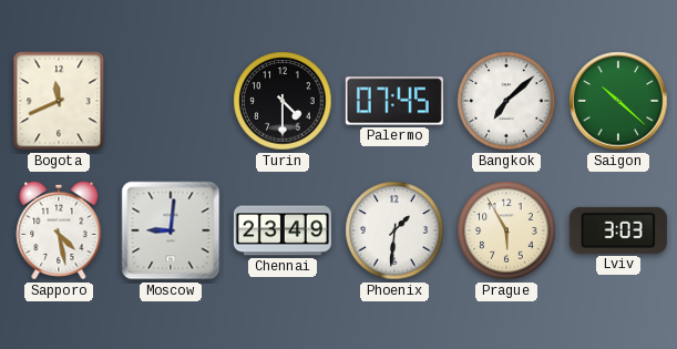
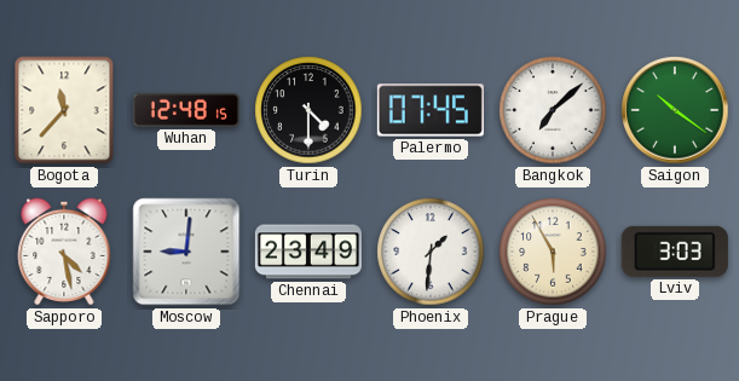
Bogota: 11:41 -> 11:37 (64, 110)
Wuhan: none -> 12:48 (186, 110)
Saigon: 10:22 -> 10:21 (675, 110)
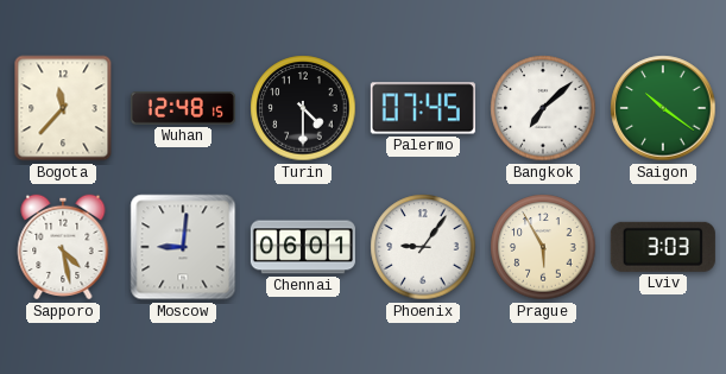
Chennai: 23:49 -> 06:01 (303, 247)
Phoenix: 1:31 -> 9:06 (423, 247)
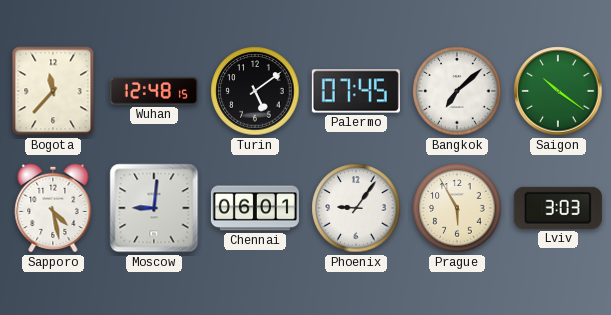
Turin: 4:30 -> 5:09 (255, 91)
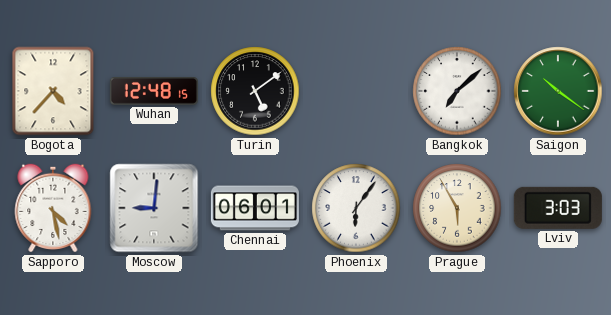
Bogota: 11:37 -> 4:37 (53, 91)
Palermo: 07:45 -> none (356, 91)
Phoenix: 9:06 -> 6:06 (356, 208)
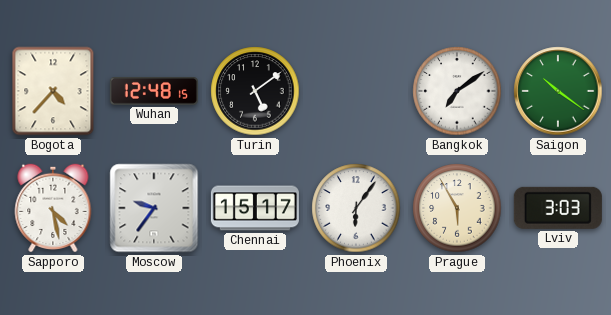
Bangkok: 7:08 -> 7:09 (457, 91)
Moscow: 9:01 -> 9:36 (154, 208)
Chennai: 06:01 -> 15:17 (255, 208)
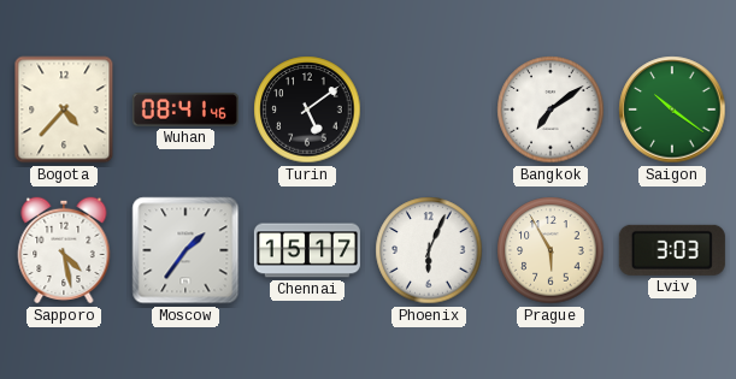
Wuhan: 12:48 -> 08:41 (186, 109)
Moscow: 9:36 -> 1:36 (186, 250)
Phoenix: 6:06 -> 6:04 (429, 250)
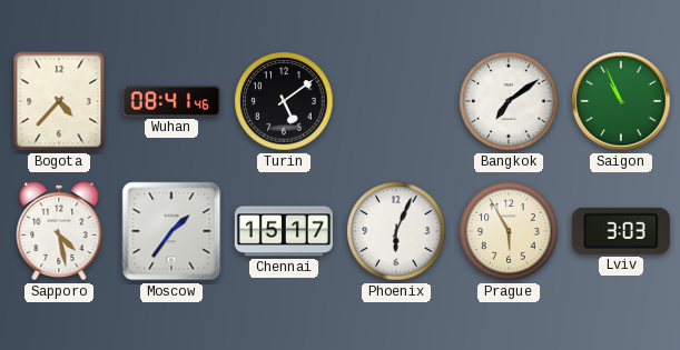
Saigon: 10:21 -> 10:56 (621, 101)
